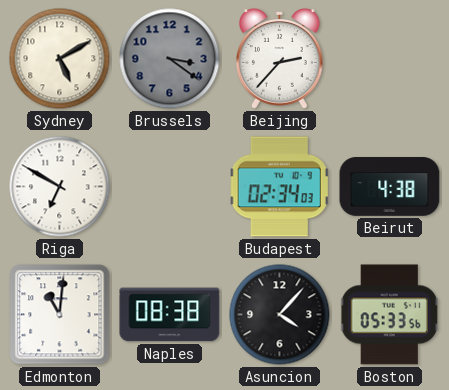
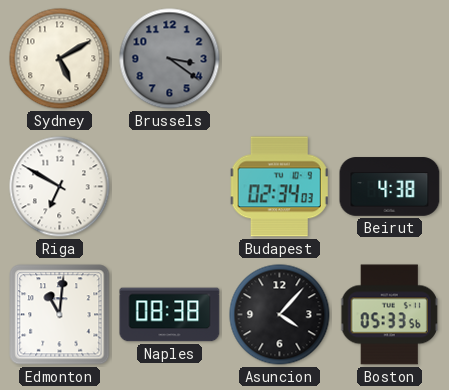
Beijing: 2:37 -> none (279, 59)
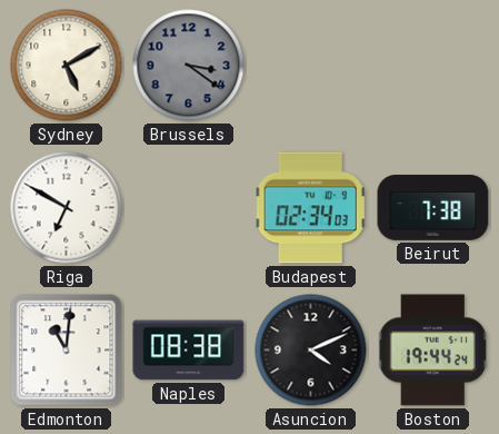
Beirut: 4:38 -> 7:38 (433, 208)
Asuncion: 4:07 -> 4:11 (311, 351)
Boston: 05:33 -> 19:44 (433, 351)
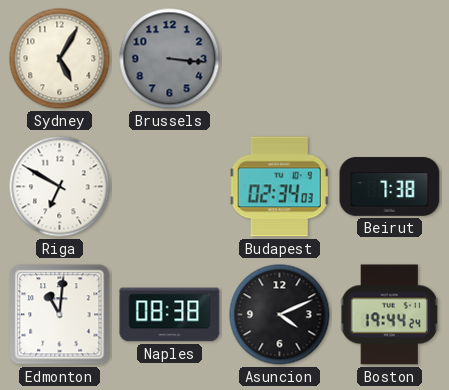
Sydney: 5:10 -> 5:05 (60, 59)
Brussels: 3:21 -> 3:16 (170, 59)
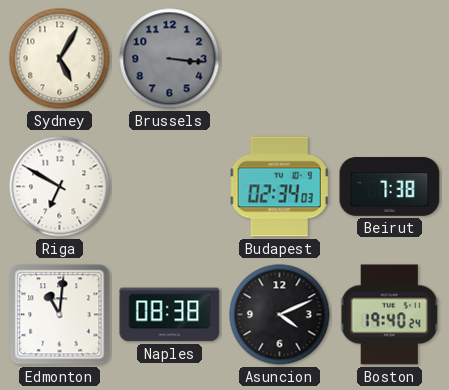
Boston: 19:44 -> 19:40 (390, 315)
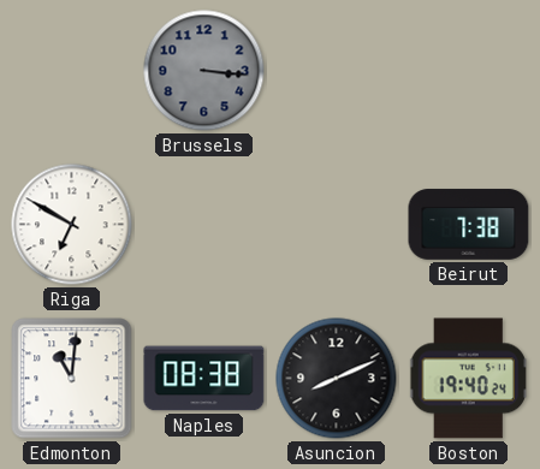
Sydney: 5:05 -> none (60, 59)
Budapest: 02:34 -> none (279, 187)
Asuncion: 4:11 -> 8:11 (337, 379)
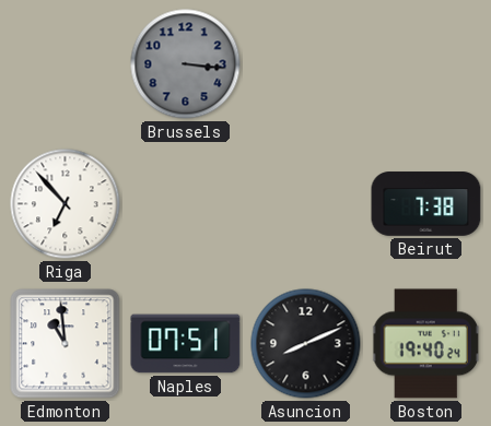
Riga: 6:50 -> 6:53 (66, 204)
Edmonton: 11:01 -> 10:59 (66, 344)
Naples: 08:38 -> 07:51 (186, 344)
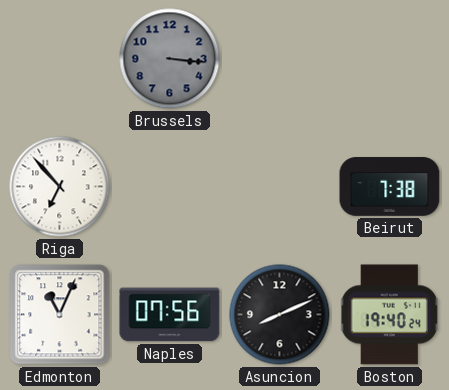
Edmonton: 10:59 -> 11:04 (60, 315)
Naples: 07:51 -> 07:56 (170, 315)
